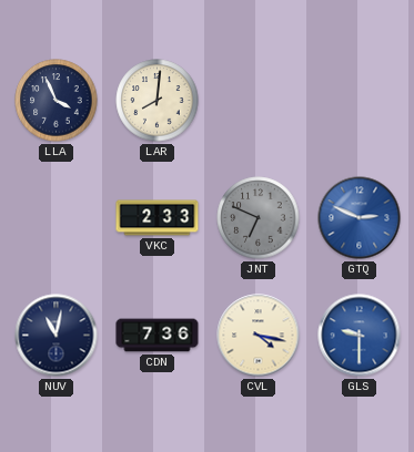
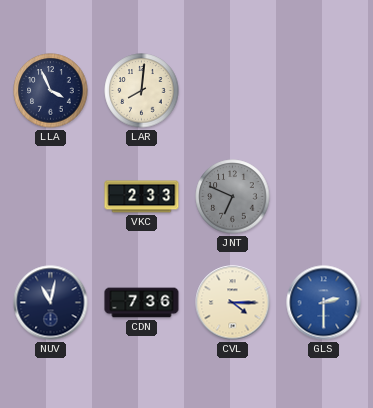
GTQ: 2:49 -> none (360, 218)
CVL: 4:17 -> 4:15 (233, 303)
GLS: 9:30 -> 2:30 (324, 303)
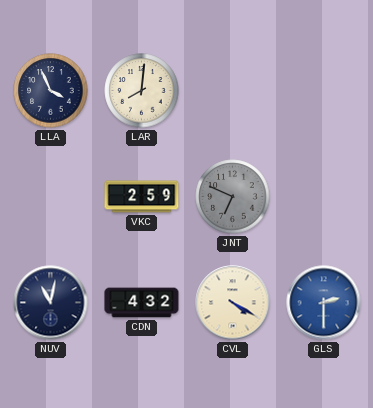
VKC: 2:33 -> 2:59 (142, 197)
CDN: 7:36 -> 4:32 (142, 303)
CVL: 4:15 -> 4:20 (233, 303)
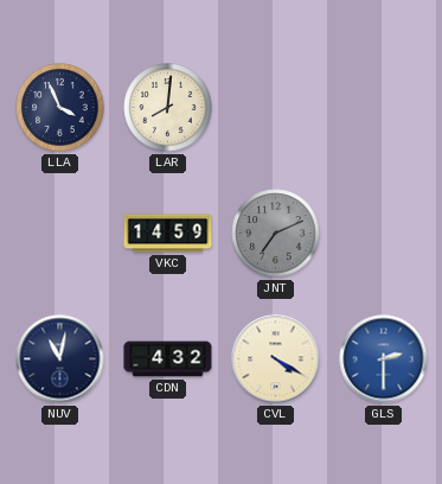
VKC: 2:59 -> 14:59 (168, 234)
JNT: 6:49 -> 7:11 (276, 234)
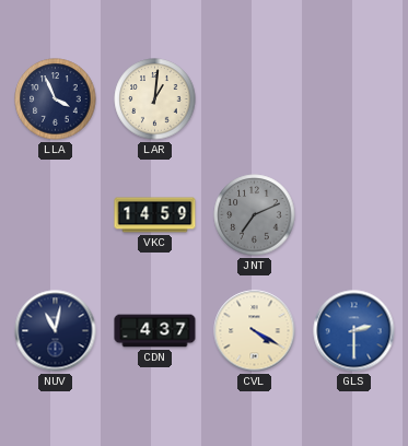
LAR: 8:01 -> 1:01 (155, 99)
CDN: 4:32 -> 4:37 (155, 331)
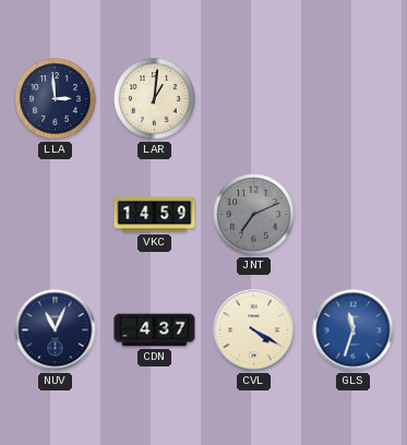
LLA: 3:56 -> 2:59 (56, 99)
NUV: 11:02 -> 11:04 (56, 330)
GLS: 2:30 -> 11:33 (354, 330)
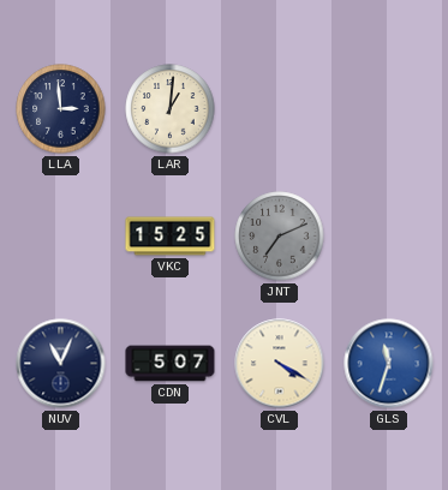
VKC: 14:59 -> 15:25 (171, 237)
CDN: 4:37 -> 5:07 (171, 364)
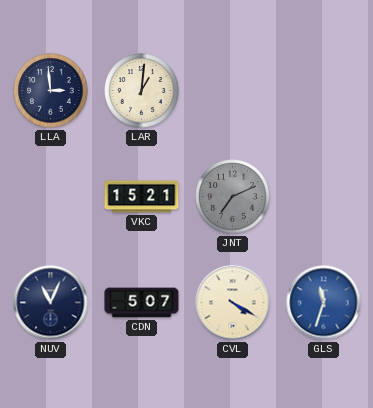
VKC: 15:25 -> 15:21 (142, 197)
